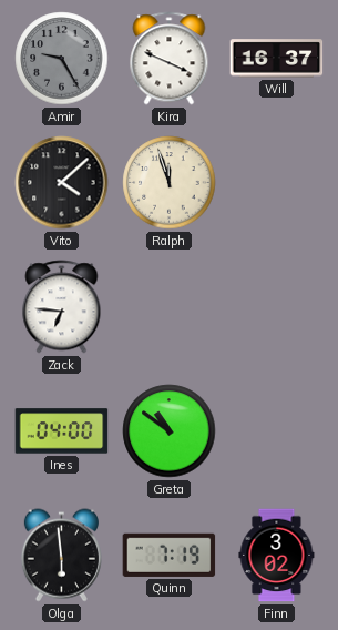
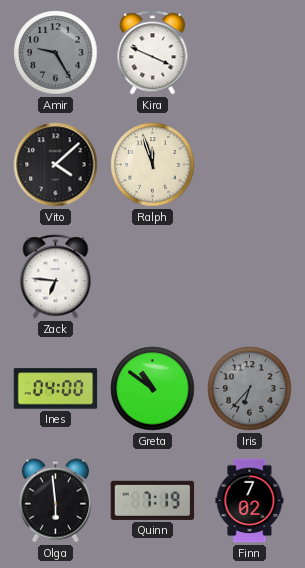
Will: 16:37 -> none (277, 59)
Iris: none -> 6:37 (250, 389)
Finn: 3:02 -> 7:02 (250, 501)
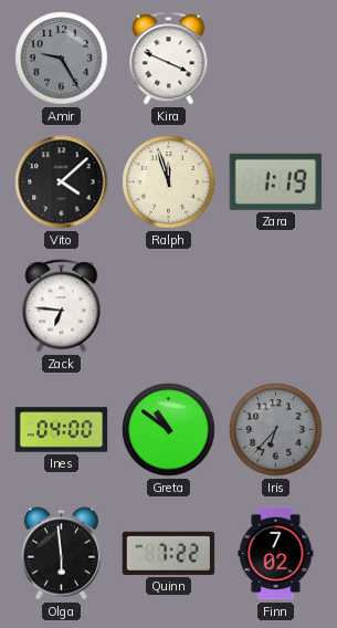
Zara: none -> 1:19 (276, 181)
Quinn: 7:19 -> 7:22 (169, 553)
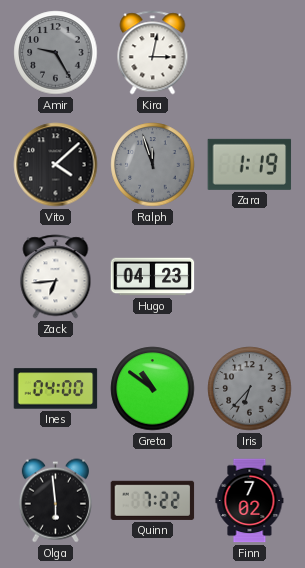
Kira: 3:49 -> 3:02 (153, 53)
Ralph dial: cream -> grey (153, 165)
Zack: 6:46 -> 6:44 (56, 277)
Hugo: none -> 04:23 (153, 277)
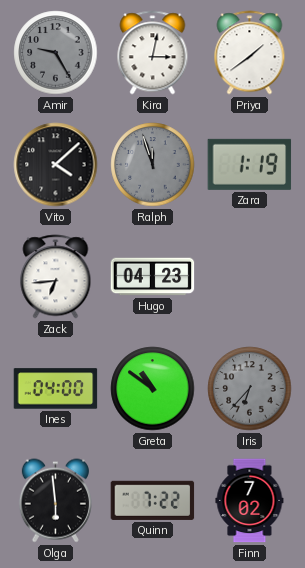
Priya: none -> 1:39 (250, 53)
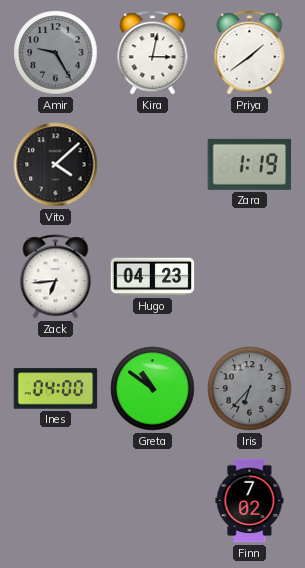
Ralph: 11:57 -> none (153, 165)
Olga: 5:59 -> none (55, 501)
Quinn: 7:22 -> none (153, 500)
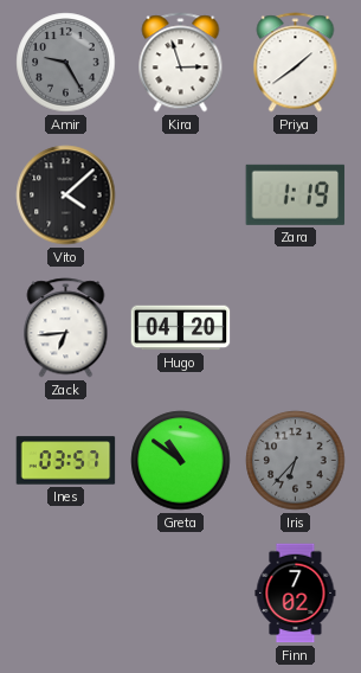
Kira: 3:02 -> 2:57 (181, 63)
Hugo: 04:23 -> 04:20 (181, 328)
Ines: 04:00 -> 03:57 (66, 461)
